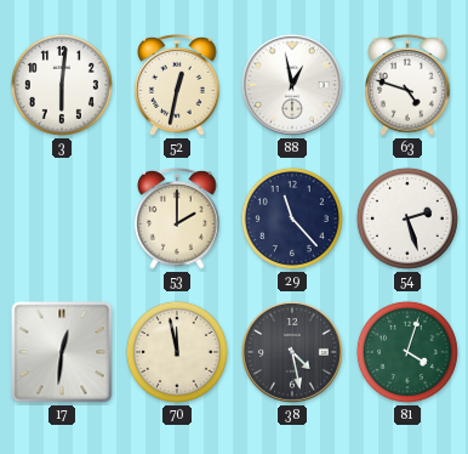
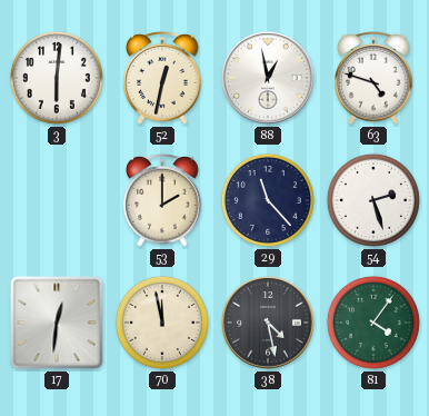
81: 4:03 -> 4:06 (373, 323)
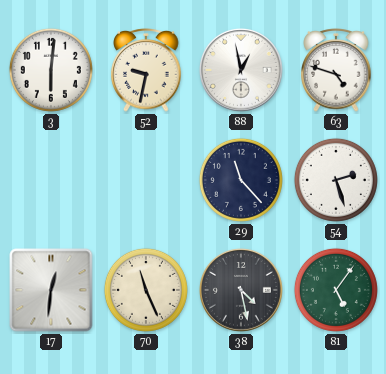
52: 12:32 -> 9:32 (146, 70)
53: 2:00 -> none (162, 200)
70: 11:58 -> 11:26 (146, 290)
81: 4:06 -> 5:06 (336, 290)
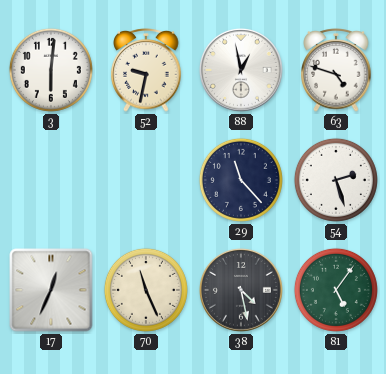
17: 12:31 -> 12:34 (51, 290)
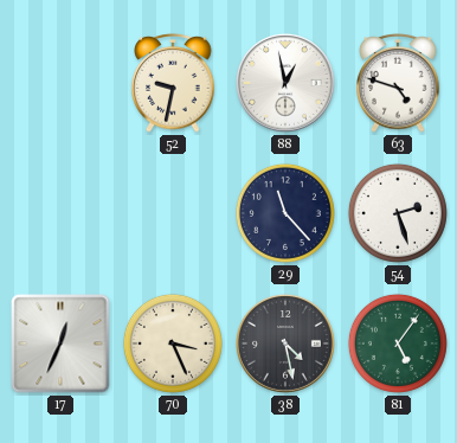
3: 6:01 -> none (51, 70)
70: 11:26 -> 3:26 (173, 344)
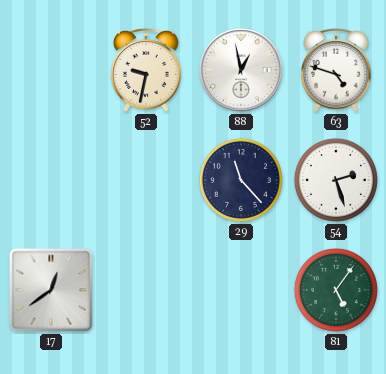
17: 12:34 -> 12:39 (51, 290)
70: 3:26 -> none (173, 344)
38: 4:28 -> none (285, 344)
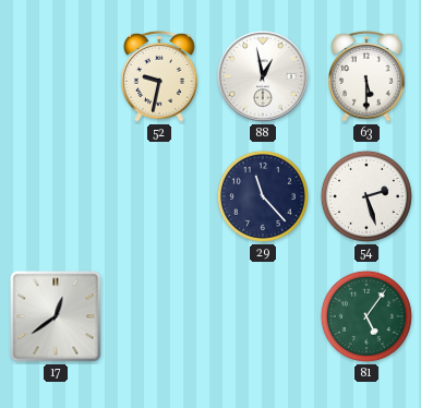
63: 4:48 -> 5:30 (366, 76)
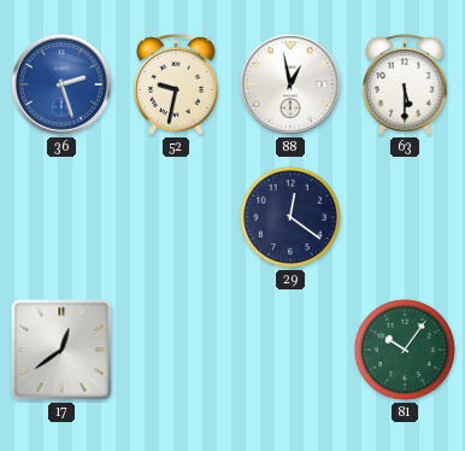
36: none -> 2:27 (61, 84)
29: 11:23 -> 12:21 (290, 217)
54: 2:27 -> none (366, 196)
81: 5:06 -> 10:06 (405, 350)
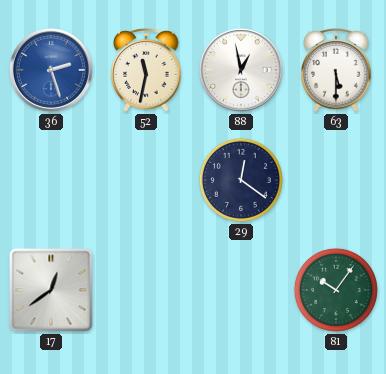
52: 9:32 -> 11:32 (146, 70)
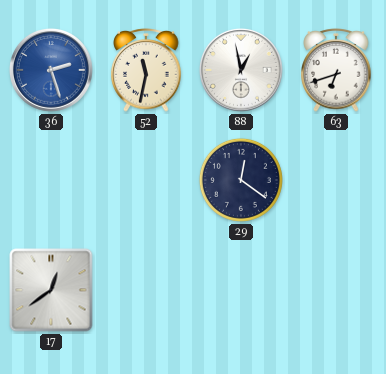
63: 5:30 -> 6:42 (336, 70)
81: 10:06 -> none (336, 290)
